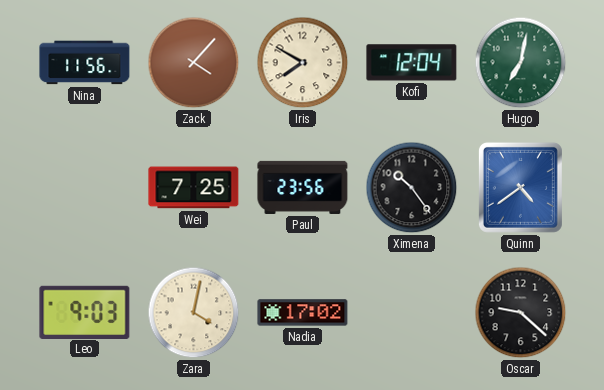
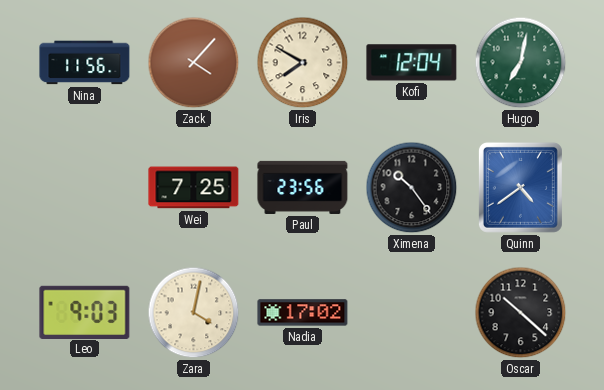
Oscar: 9:22 -> 10:22 (521, 313)
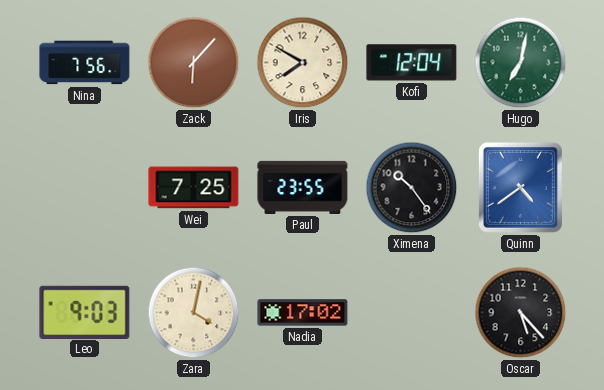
Nina: 11:56 -> 7:56 (85, 63)
Zack: 4:07 -> 6:07 (194, 63)
Paul: 23:56 -> 23:55 (303, 187)
Oscar: 10:22 -> 5:23 (521, 313)
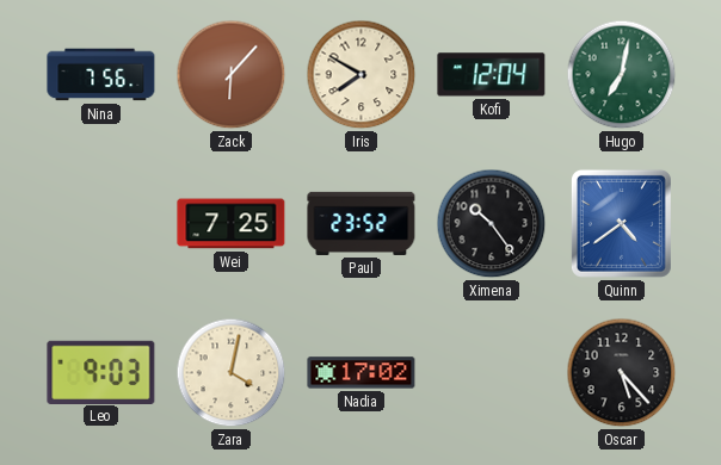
Paul: 23:55 -> 23:52 (362, 223)
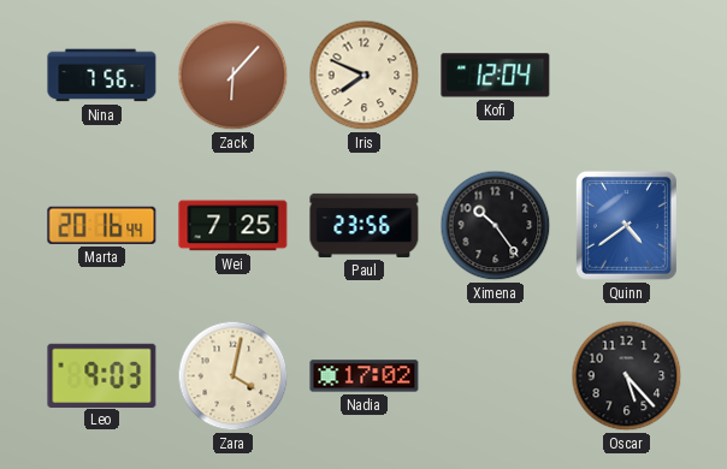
Iris: 7:50 -> 7:49 (365, 76)
Hugo: 7:02 -> none (622, 75)
Marta: none -> 20:16 (102, 225)
Paul: 23:52 -> 23:56 (365, 225)
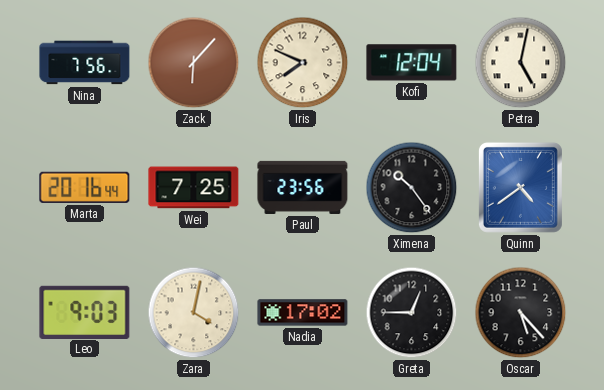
Petra: none -> 5:02 (521, 63)
Greta: none -> 12:45 (412, 313)
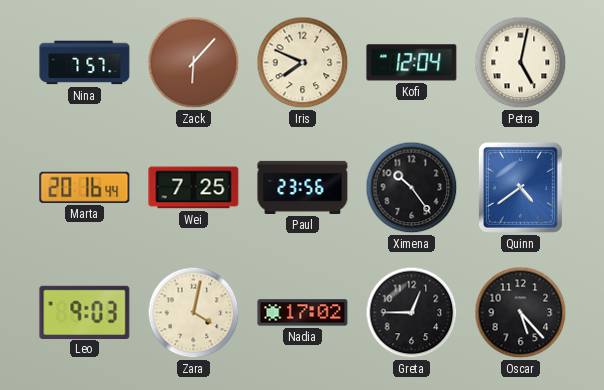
Nina: 7:56 -> 7:57 (85, 63)
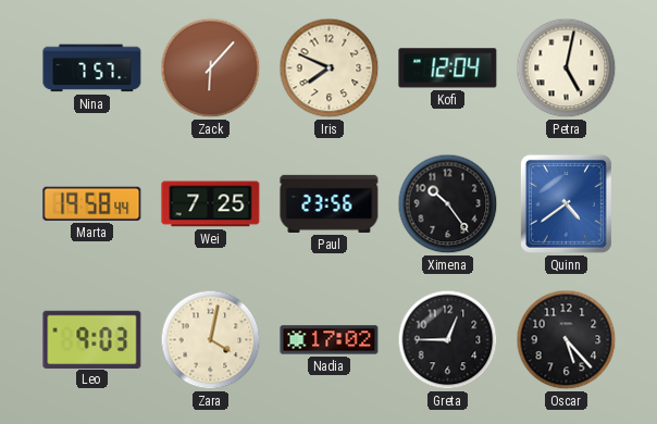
Marta: 20:16 -> 19:58 (92, 203)
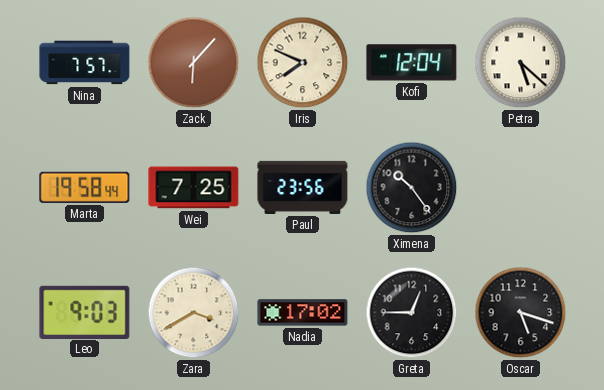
Petra: 5:02 -> 5:22 (521, 63)
Quinn: 4:39 -> none (566, 203)
Zara: 4:02 -> 3:40 (194, 313)
Oscar: 5:23 -> 5:18 (521, 313)
